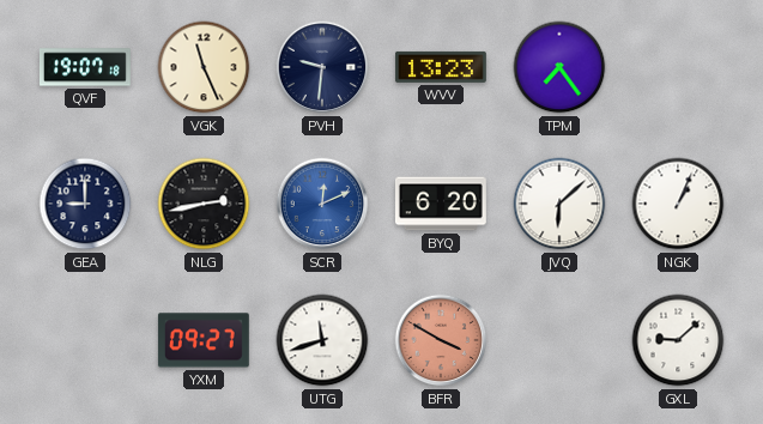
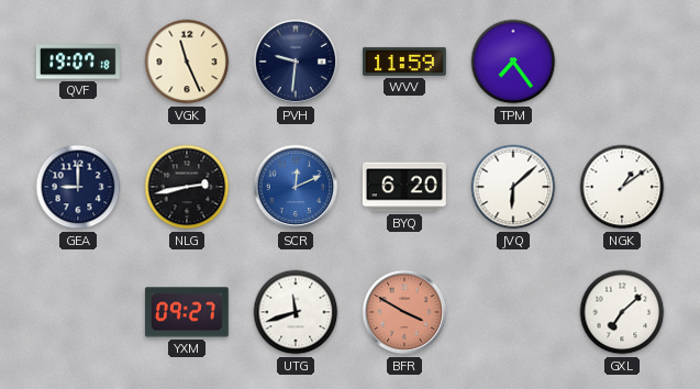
WVV: 13:23 -> 11:59 (404, 62)
NGK: 1:04 -> 1:09 (622, 187)
GXL: 9:08 -> 7:08 (622, 312)
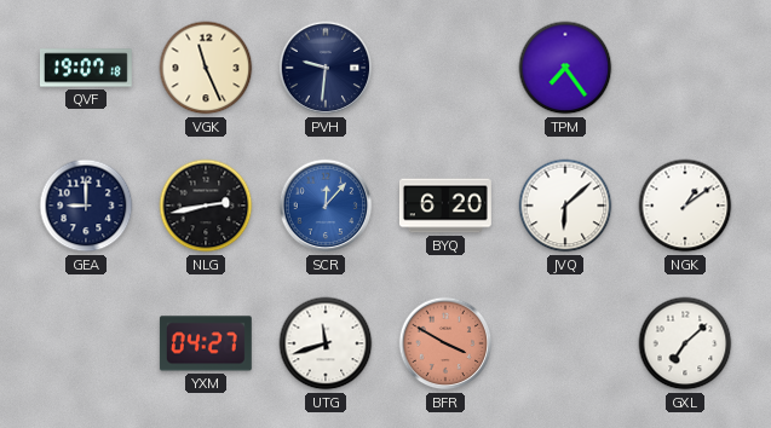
WVV: 11:59 -> none (404, 62)
SCR: 12:11 -> 12:07 (326, 206)
YXM: 09:27 -> 04:27 (206, 343)
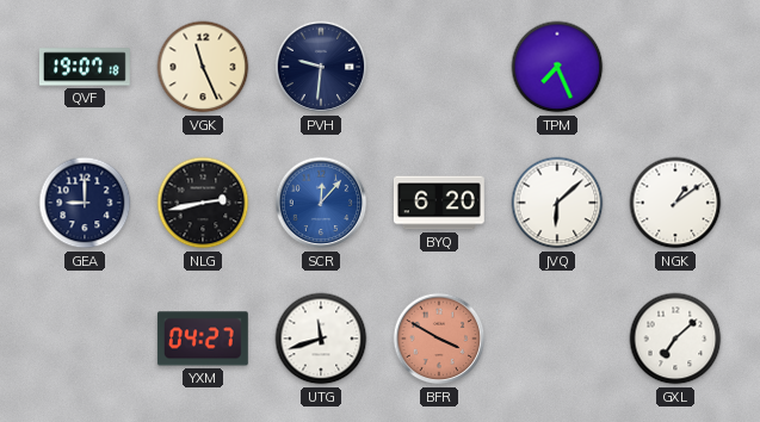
TPM: 7:24 -> 7:26 (557, 67)
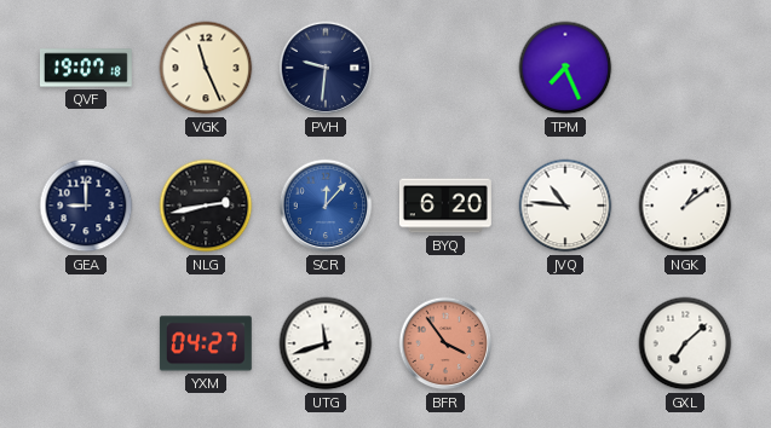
JVQ: 6:08 -> 10:46 (565, 206)
BFR: 3:50 -> 3:54 (445, 343)
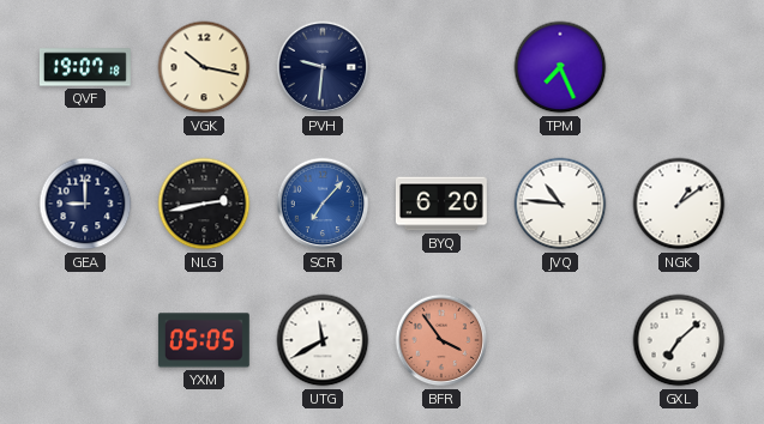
VGK: 11:26 -> 10:17 (204, 67)
SCR: 12:07 -> 7:07 (323, 204)
YXM: 04:27 -> 05:05 (204, 340)
UTG: 11:42 -> 11:40 (323, 340)
